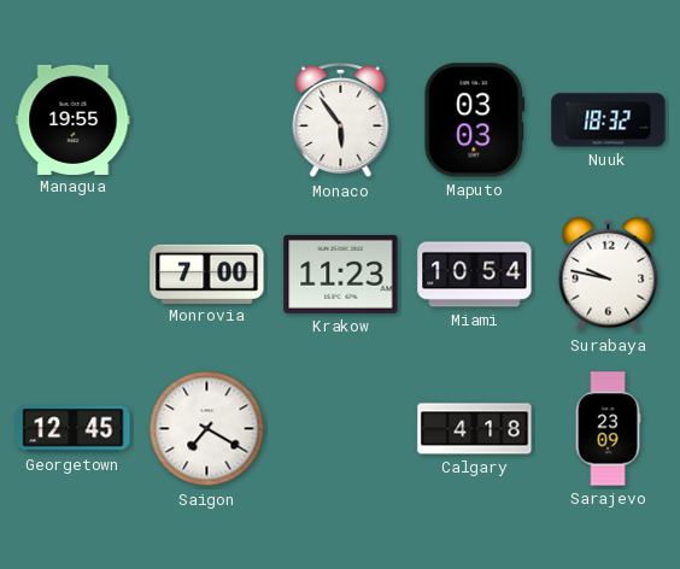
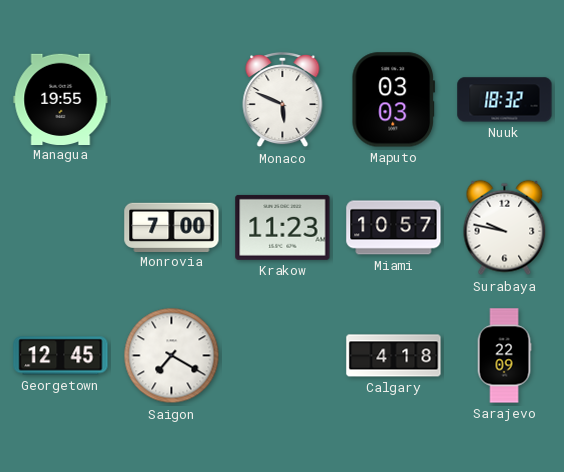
Monaco: 5:54 -> 5:49 (283, 100)
Miami: 10:54 -> 10:57 (394, 228)
Sarajevo: 23:09 -> 22:09 (504, 356)
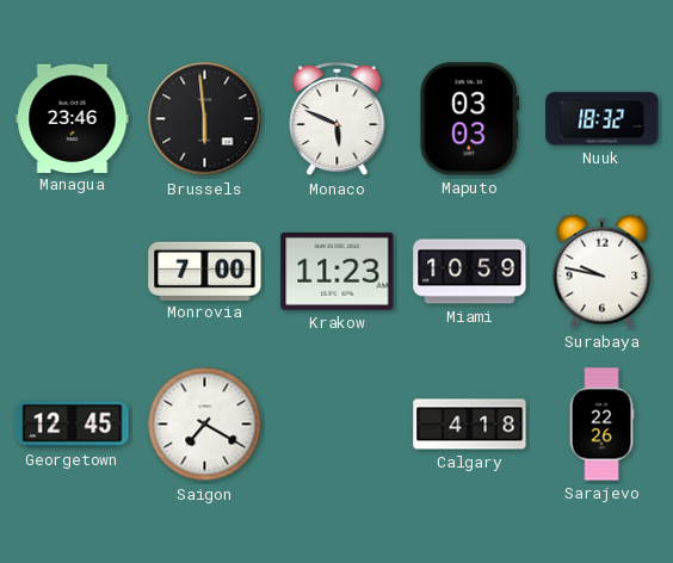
Managua: 19:55 -> 23:46 (73, 118)
Brussels: none -> 5:59 (205, 119)
Miami: 10:57 -> 10:59 (470, 272)
Sarajevo: 22:09 -> 22:26 (601, 425)
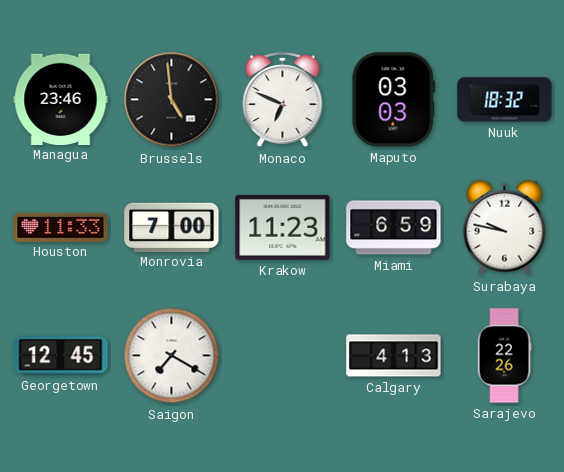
Brussels: 5:59 -> 4:59 (172, 100)
Monaco: 5:49 -> 6:49 (283, 100)
Houston: none -> 11:33 (61, 227)
Miami: 10:59 -> 6:59 (394, 228)
Calgary: 4:18 -> 4:13 (394, 356)
